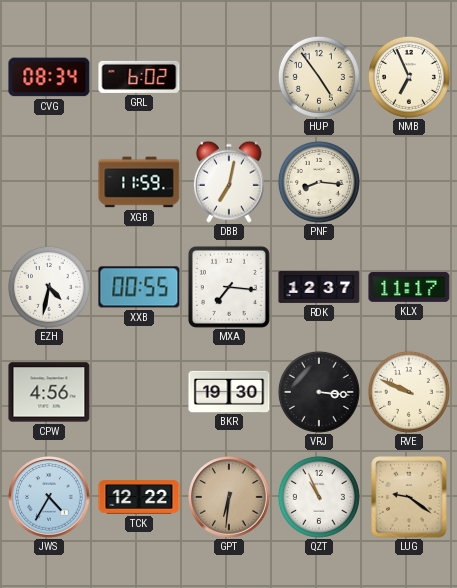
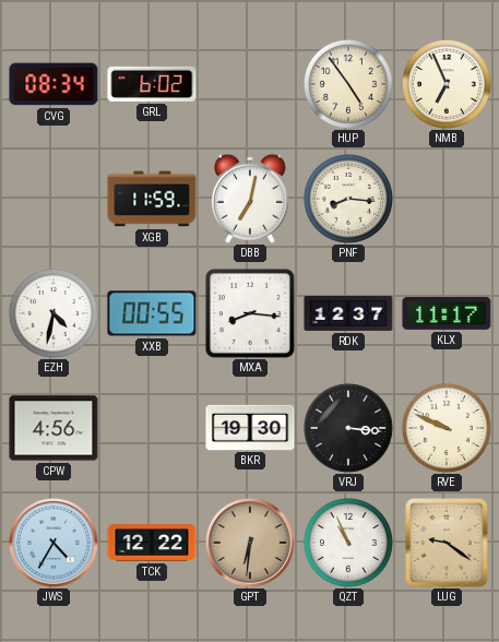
MXA: 7:16 -> 8:16 (250, 313)
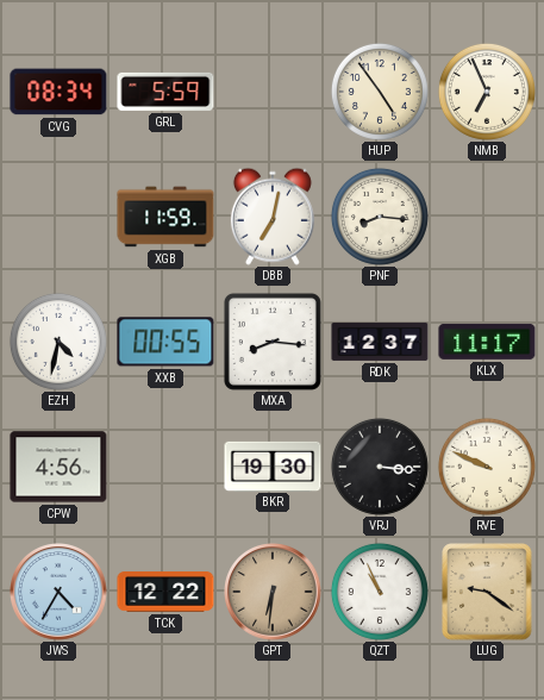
GRL: 6:02 -> 5:59 (165, 92)
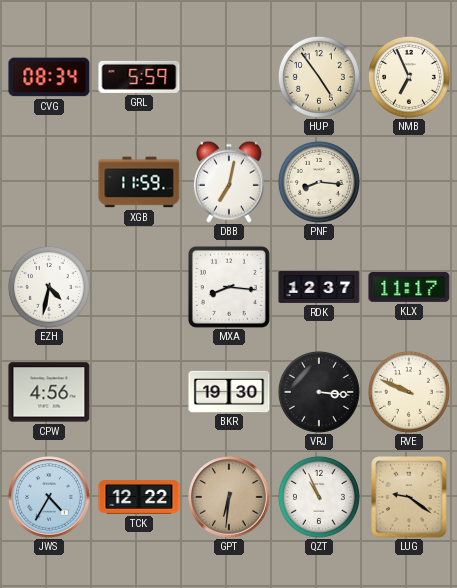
XXB: 00:55 -> none (165, 342)
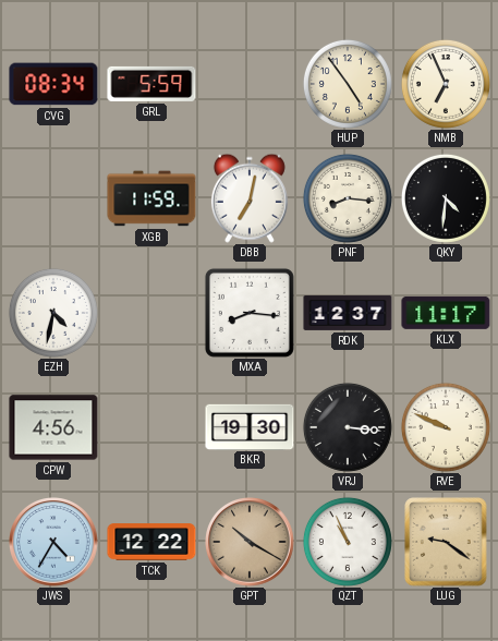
QKY: none -> 4:31 (446, 198)
GPT: 6:31 -> 10:20 (251, 543)
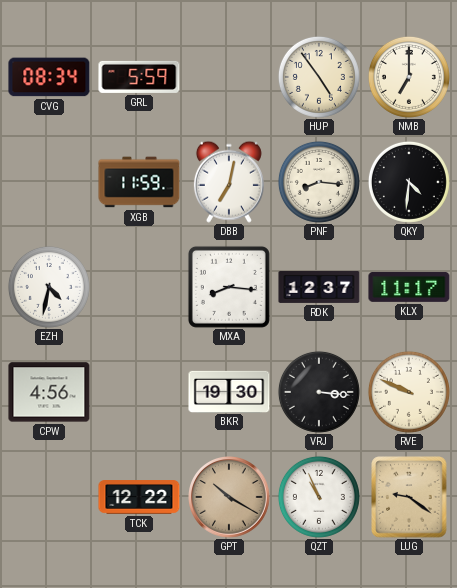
NMB: 6:56 -> 7:00 (409, 77)
JWS: 4:35 -> none (54, 543)
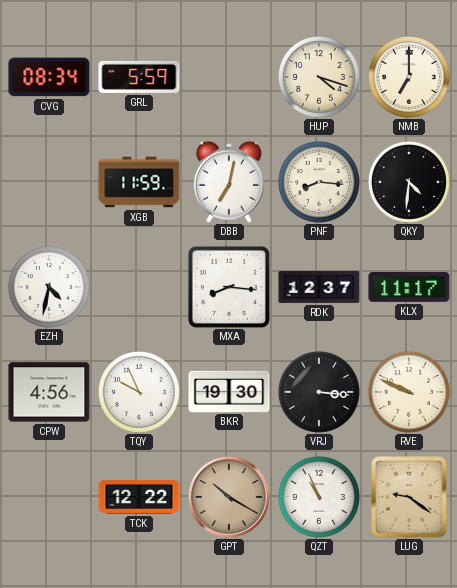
HUP: 4:54 -> 4:18 (319, 77)
TQY: none -> 9:56 (139, 392)
